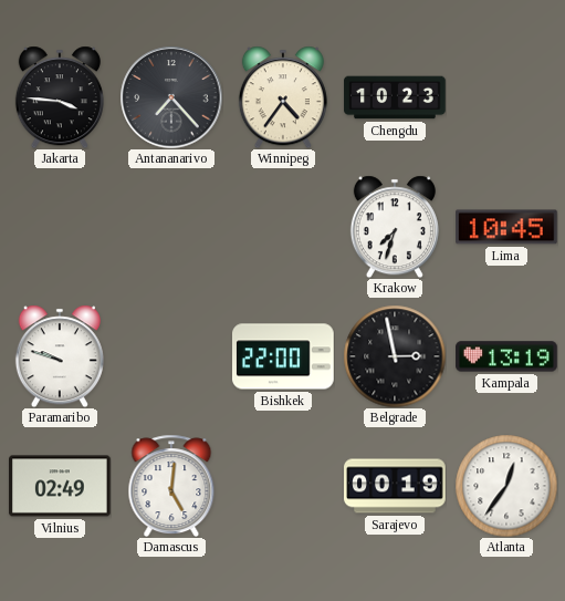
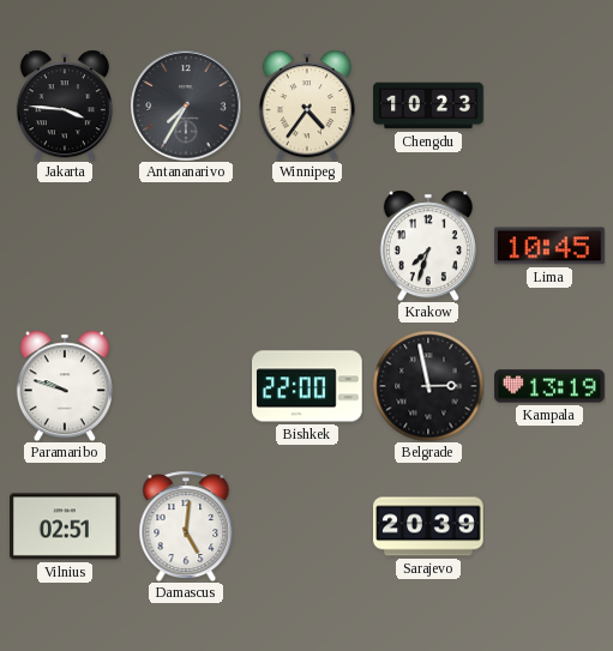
Antananarivo: 7:23 -> 7:35 (186, 106)
Vilnius: 02:49 -> 02:51 (66, 526)
Sarajevo: 00:19 -> 20:39 (428, 526)
Atlanta: 12:36 -> none (506, 486)
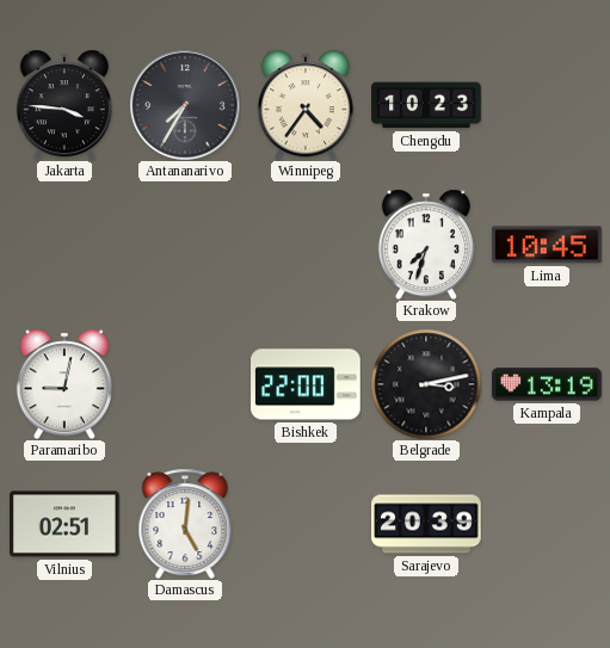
Paramaribo: 9:48 -> 9:02 (64, 384)
Belgrade: 2:58 -> 3:13 (426, 384)
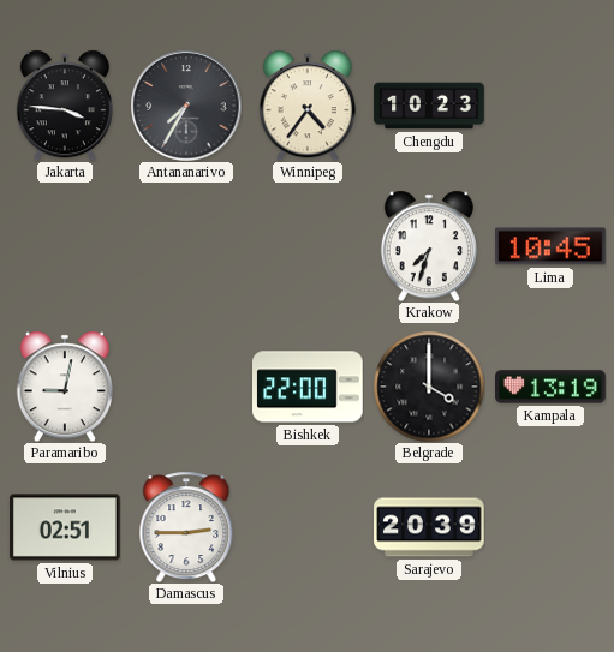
Belgrade: 3:13 -> 4:00 (429, 387)
Damascus: 5:01 -> 2:45 (186, 527)
